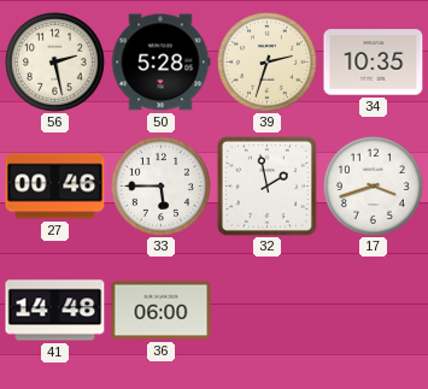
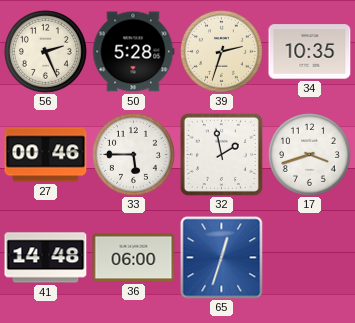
56: 2:28 -> 2:26 (45, 51)
65: none -> 12:33 (222, 258)
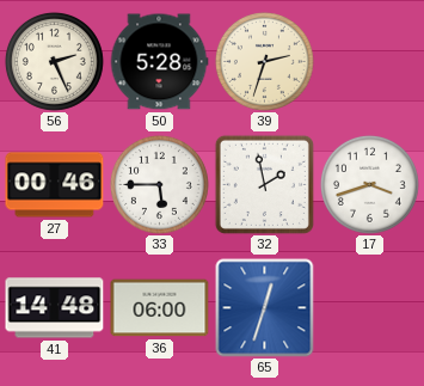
34: 10:35 -> none (310, 52)
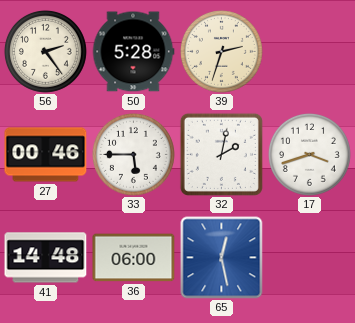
56: 2:26 -> 2:24 (45, 51)
32: 1:58 -> 2:02 (221, 154)
65: 12:33 -> 12:28 (222, 258)
